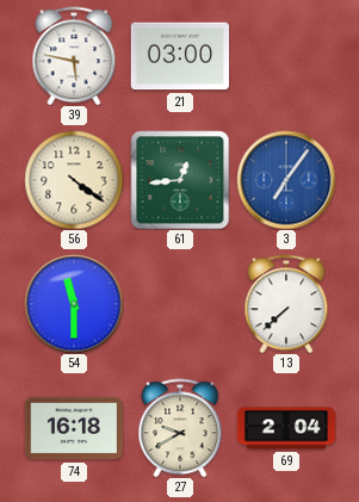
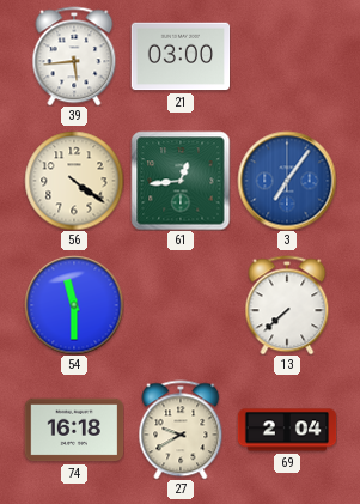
39: 5:47 -> 5:44 (74, 56)
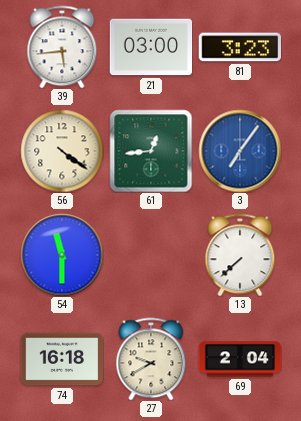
81: none -> 3:23 (239, 47)
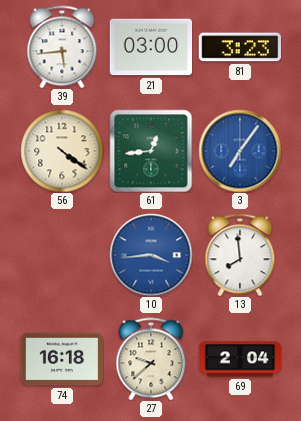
54: 11:30 -> none (62, 255)
10: none -> 3:44 (151, 255)
13: 7:38 -> 7:59 (240, 255)
27: 9:40 -> 9:38 (151, 359)
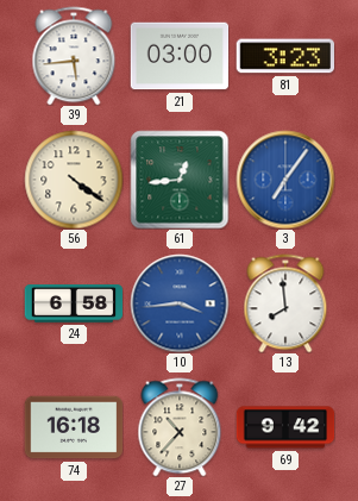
24: none -> 6:58 (74, 303)
27: 9:38 -> 10:37 (180, 427)
69: 2:04 -> 9:42 (285, 427)
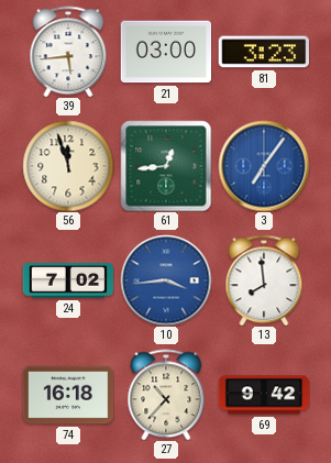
56: 4:21 -> 11:57 (68, 166)
24: 6:58 -> 7:02 (68, 280)
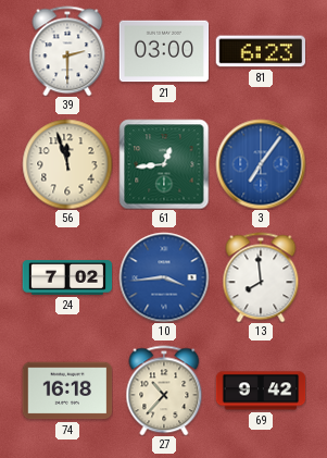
39: 5:44 -> 2:30 (67, 51)
81: 3:23 -> 6:23 (260, 51)
